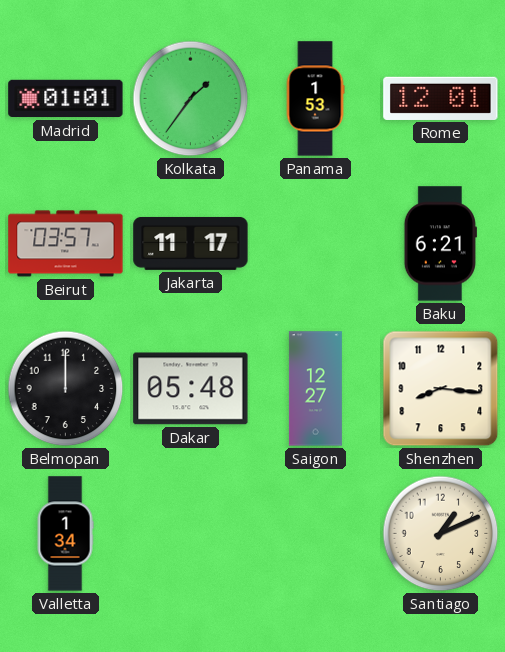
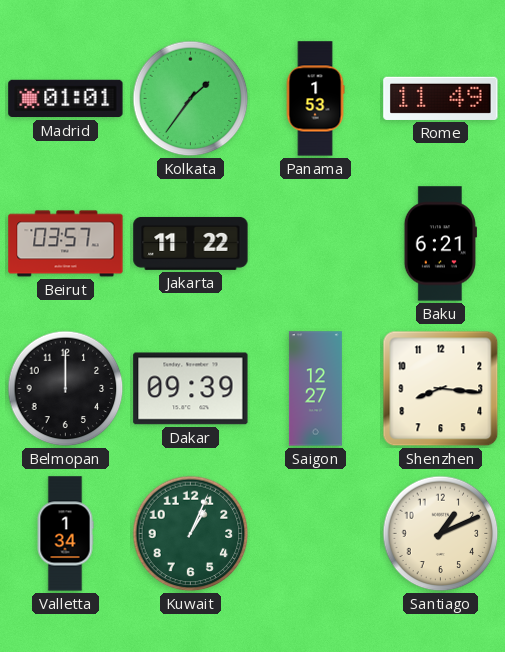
Rome: 12:01 -> 11:49 (441, 98)
Jakarta: 11:17 -> 11:22 (191, 243)
Dakar: 05:48 -> 09:39 (191, 389)
Kuwait: none -> 1:04 (191, 534)
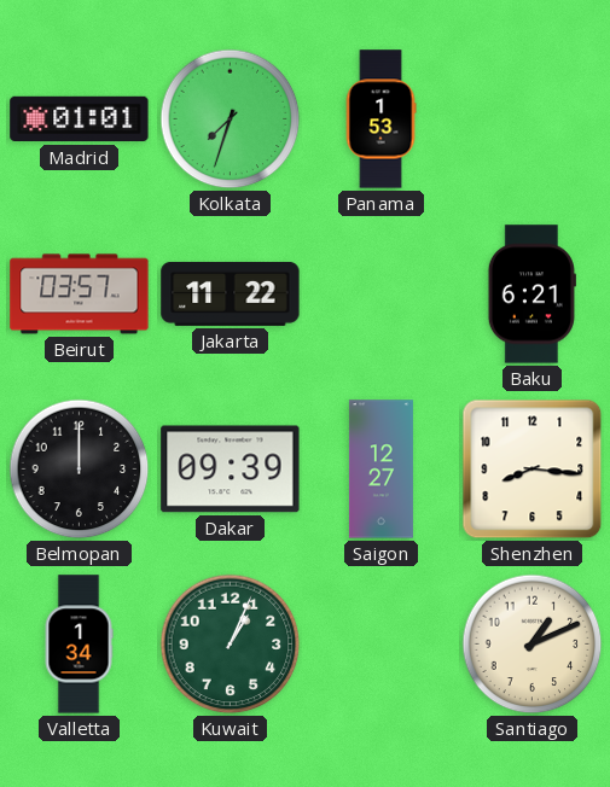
Kolkata: 1:36 -> 7:33 (231, 119)
Rome: 11:49 -> none (441, 98)
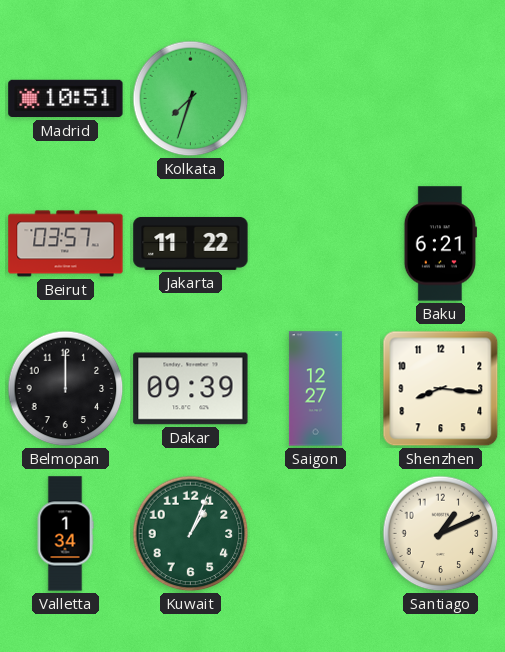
Madrid: 01:01 -> 10:51 (66, 99)
Panama: 1:53 -> none (380, 119)
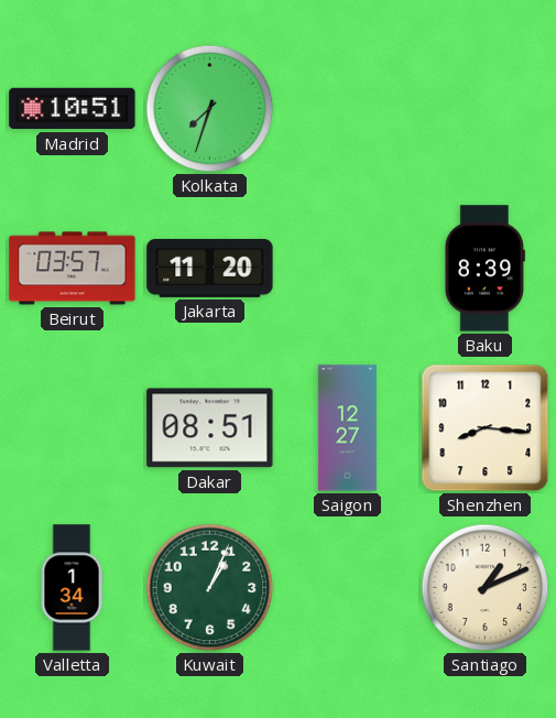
Jakarta: 11:22 -> 11:20 (210, 268)
Baku: 6:21 -> 8:39 (484, 269)
Belmopan: 12:00 -> none (66, 389)
Dakar: 09:39 -> 08:51 (210, 428)
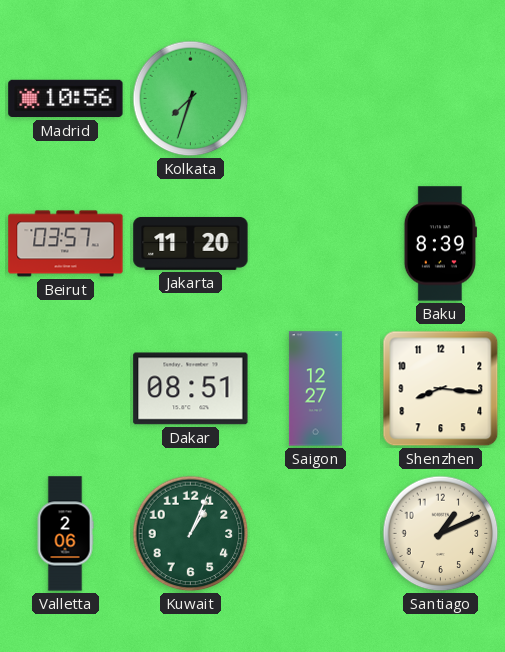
Madrid: 10:51 -> 10:56 (66, 99)
Valletta: 1:34 -> 2:06 (65, 534)
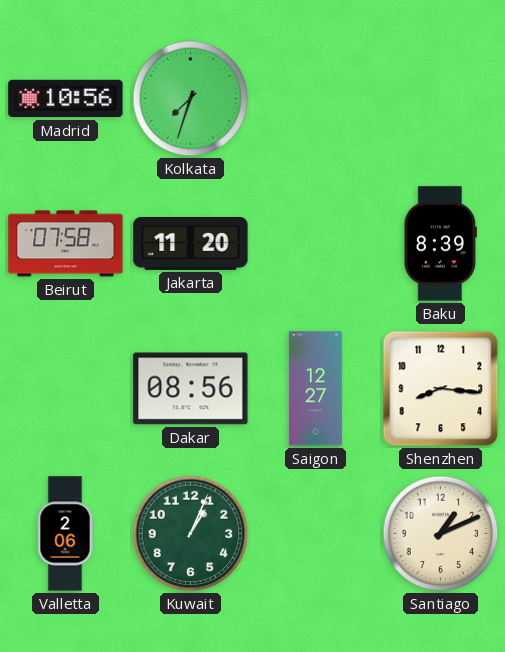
Beirut: 03:57 -> 07:58 (66, 244)
Dakar: 08:51 -> 08:56 (191, 389)
